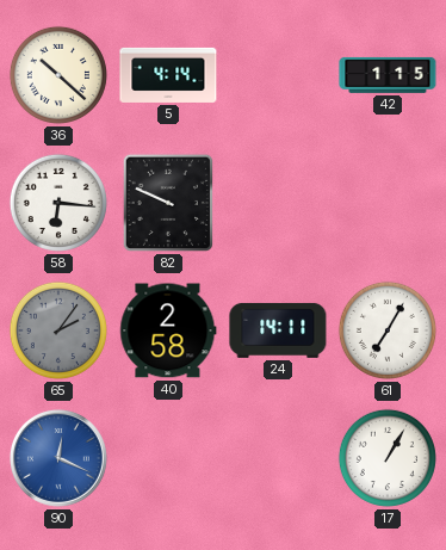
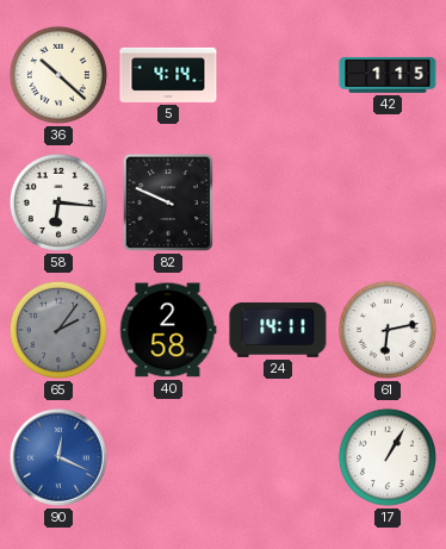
61: 7:05 -> 6:13 (388, 330)
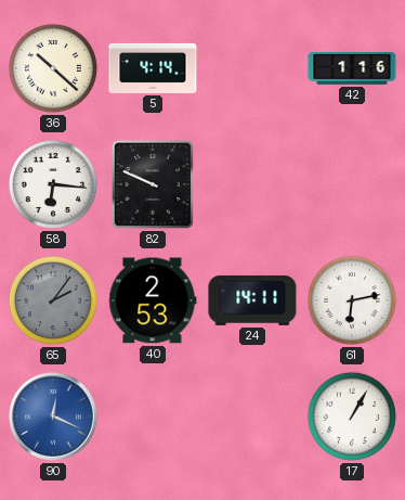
42: 1:15 -> 1:16 (352, 68)
40: 2:58 -> 2:53 (153, 300)
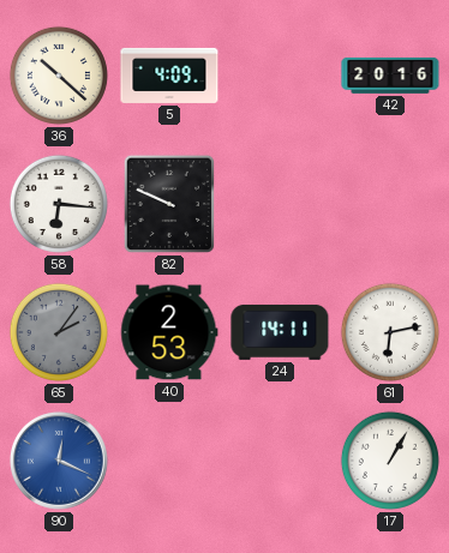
5: 4:14 -> 4:09 (169, 76)
42: 1:16 -> 20:16 (390, 76)
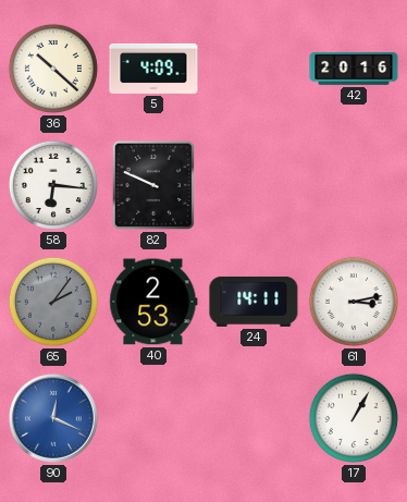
61: 6:13 -> 3:13 (354, 302)
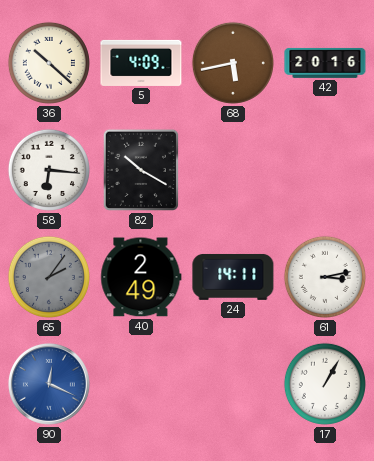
68: none -> 5:43 (233, 63)
82: 9:49 -> 10:20 (141, 170)
40: 2:53 -> 2:49 (141, 277)
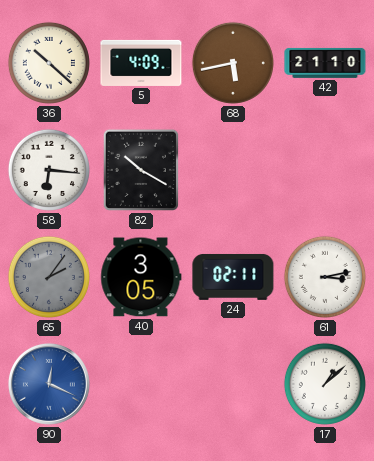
42: 20:16 -> 21:10 (325, 63)
40: 2:49 -> 3:05 (141, 277)
24: 14:11 -> 02:11 (233, 277)
17: 1:05 -> 1:08 (325, 384)
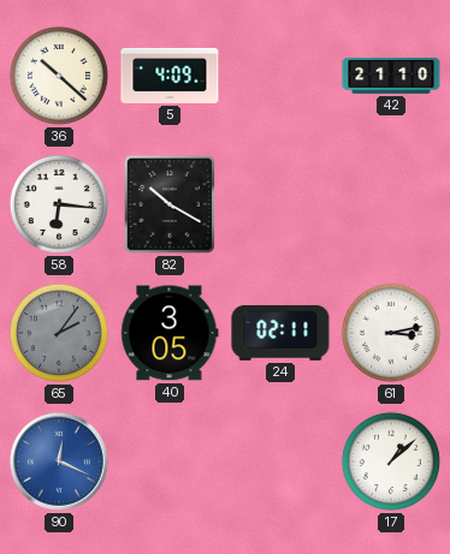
68: 5:43 -> none (233, 63)
